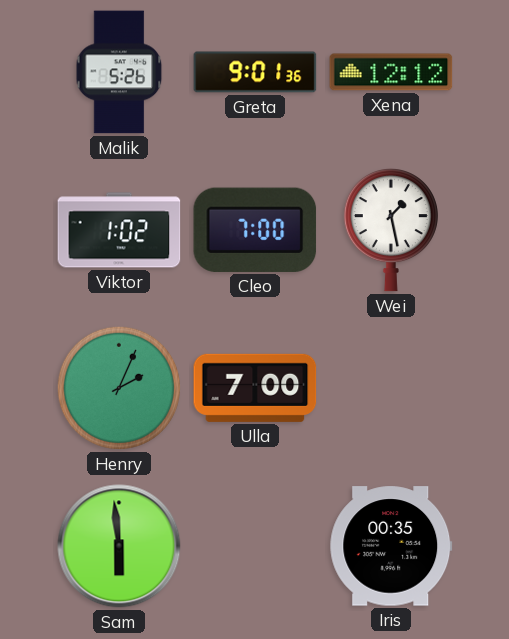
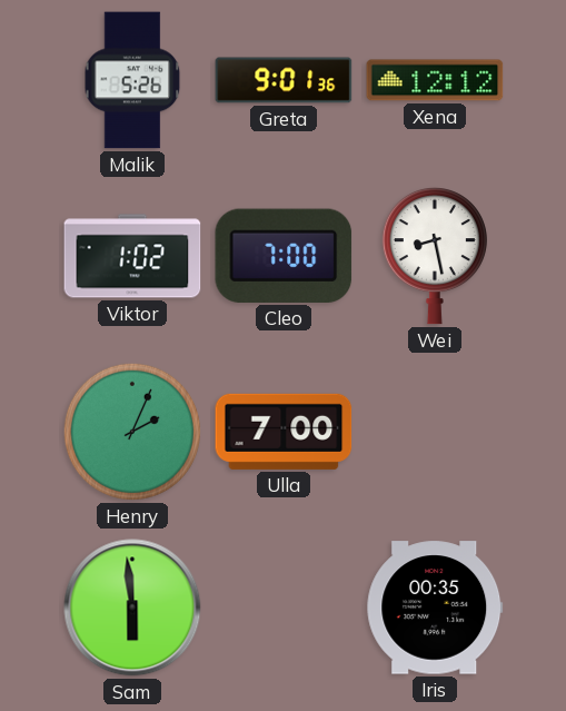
Wei: 1:28 -> 8:28 (435, 257)
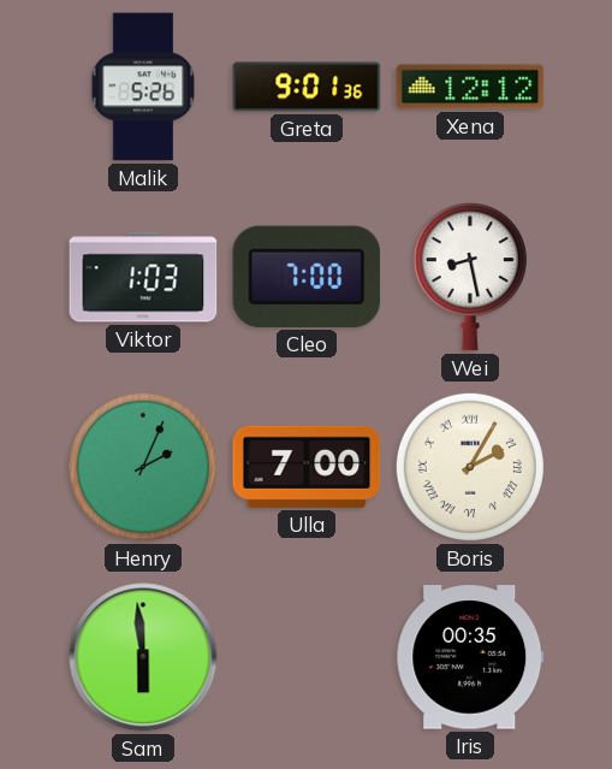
Viktor: 1:02 -> 1:03 (143, 277)
Boris: none -> 2:05 (470, 467)
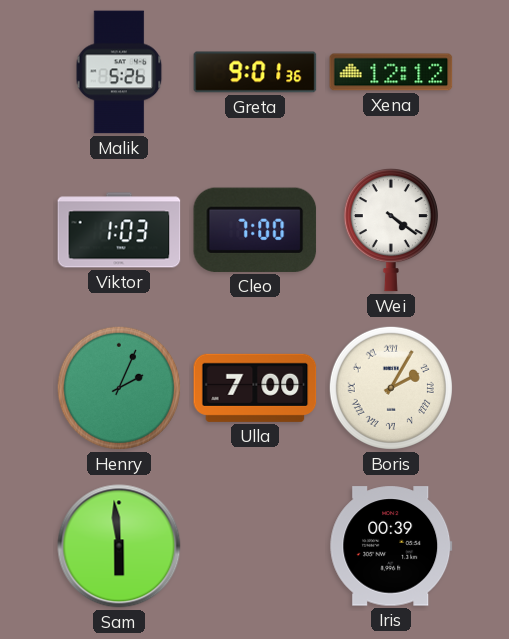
Wei: 8:28 -> 4:21 (391, 231)
Iris: 00:35 -> 00:39 (391, 546)
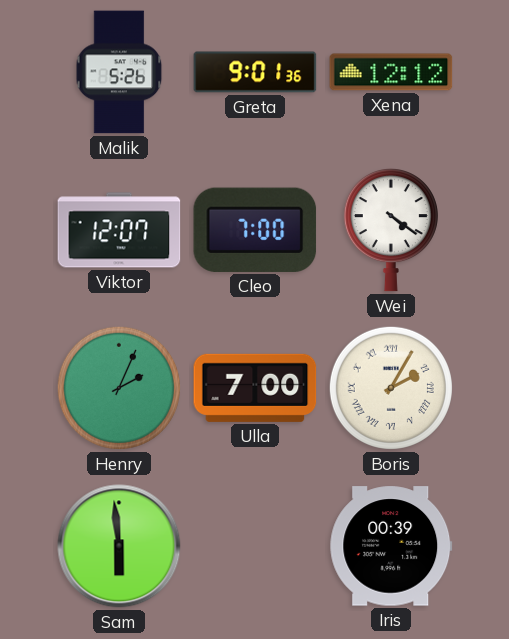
Viktor: 1:03 -> 12:07 (119, 230)
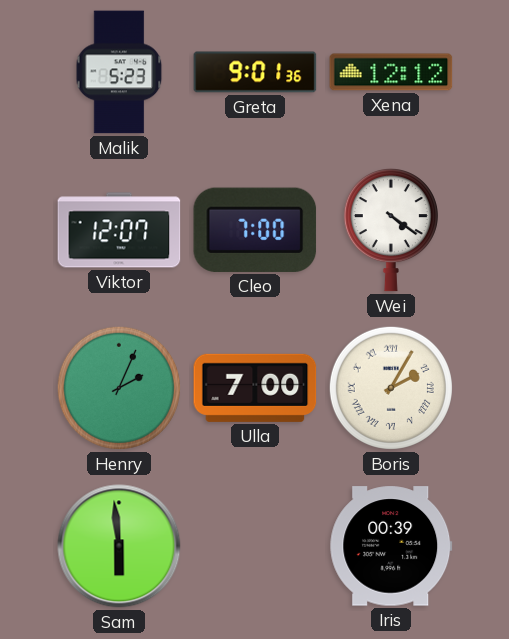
Malik: 5:26 -> 5:23 (119, 72)
